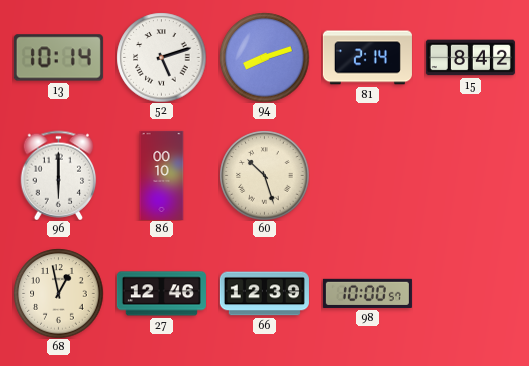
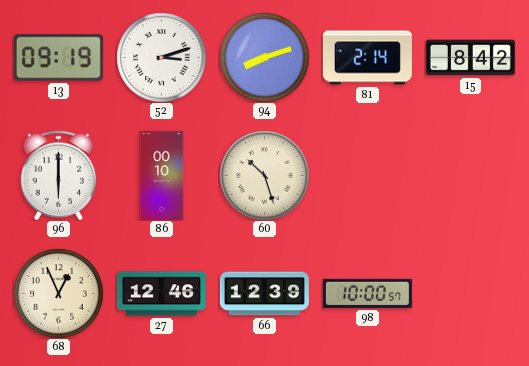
13: 10:14 -> 09:19 (58, 58)
52: 5:12 -> 3:12 (161, 57)
68: 12:58 -> 12:56 (58, 293)
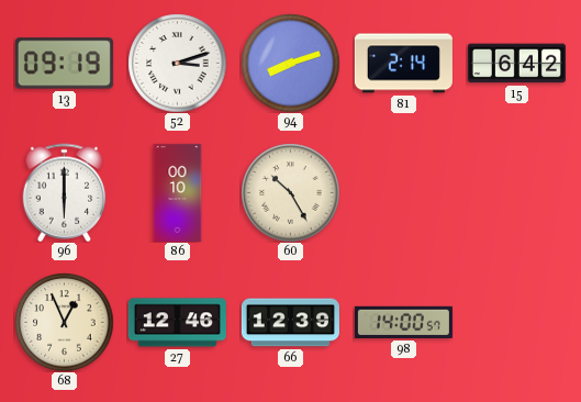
15: 8:42 -> 6:42 (516, 64)
60: 10:27 -> 10:25 (290, 192)
98: 10:00 -> 14:00 (403, 322)
